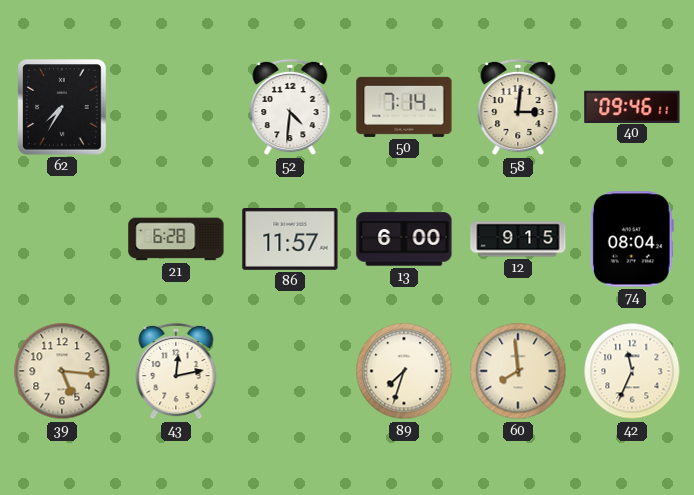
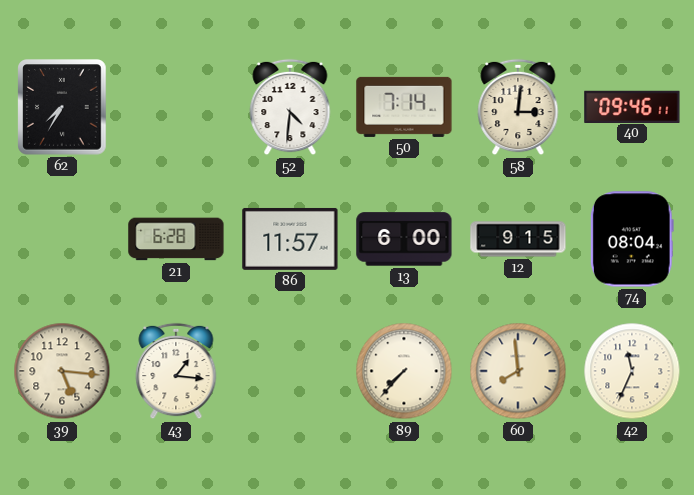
43: 12:13 -> 1:16 (176, 371)
89: 7:33 -> 7:37 (404, 371)
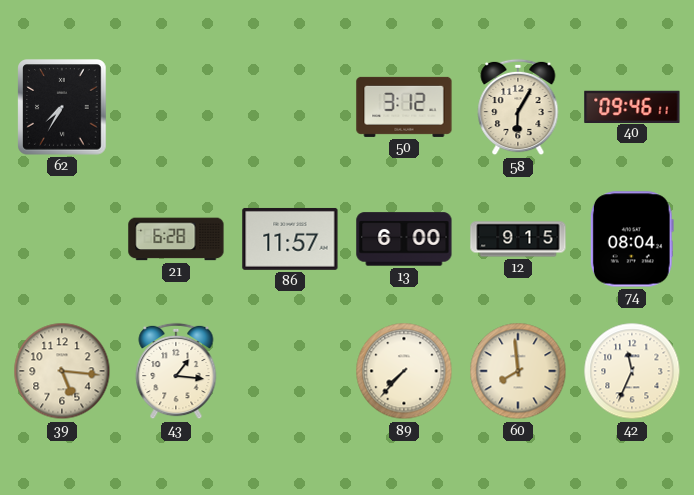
52: 4:31 -> none (290, 107)
50: 7:14 -> 3:12 (404, 107)
58: 3:01 -> 6:05 (518, 107)
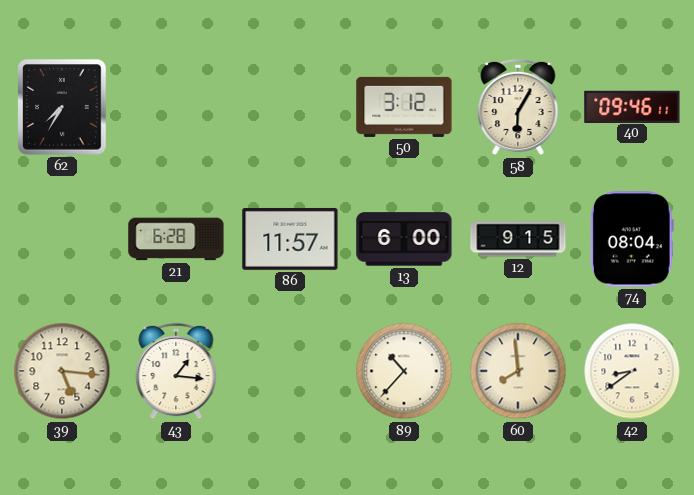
89: 7:37 -> 10:37 (404, 371)
42: 11:34 -> 8:39 (632, 371)
